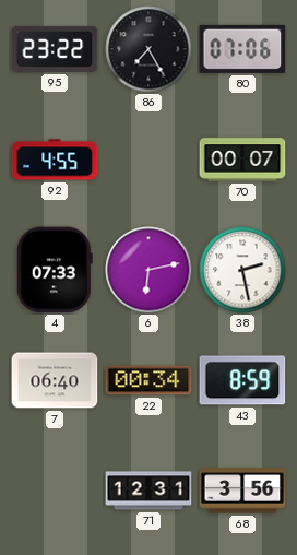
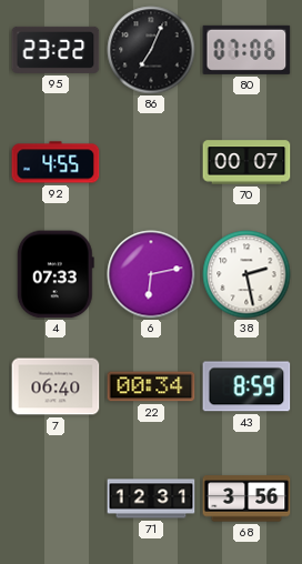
86: 7:25 -> 7:04 (151, 50)
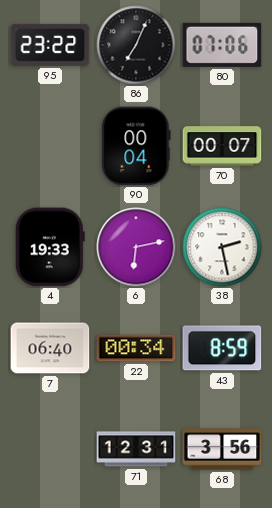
92: 4:55 -> none (56, 162)
90: none -> 00:04 (136, 146)
4: 07:33 -> 19:33 (50, 247)
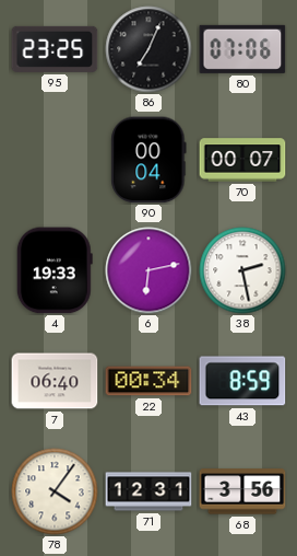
95: 23:22 -> 23:25 (55, 49)
78: none -> 4:06 (55, 491)
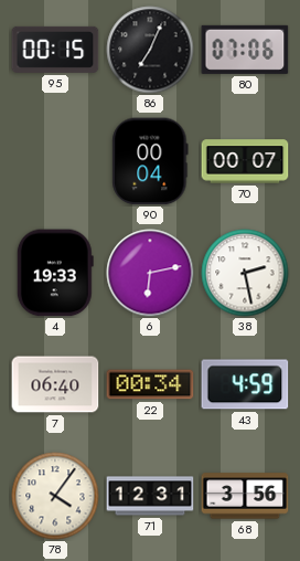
95: 23:25 -> 00:15 (55, 50)
43: 8:59 -> 4:59 (245, 384)
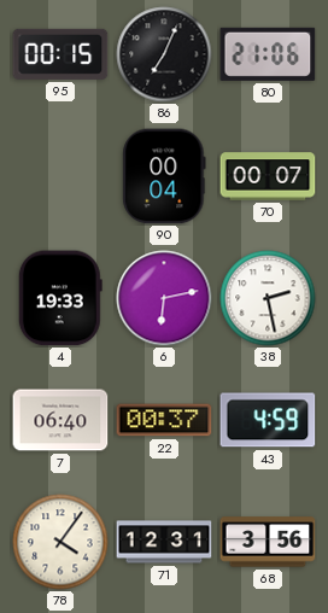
80: 07:06 -> 21:06 (268, 54)
22: 00:34 -> 00:37 (164, 420)
